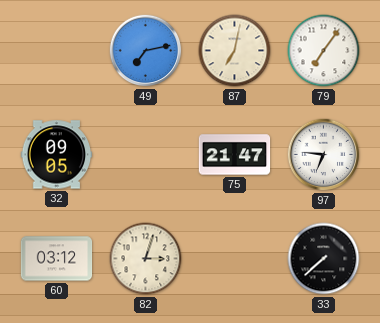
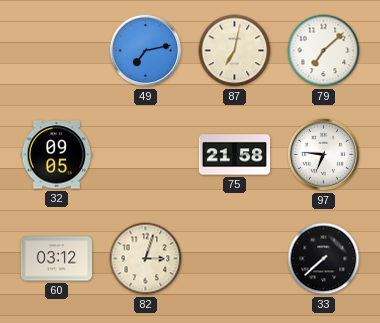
79: 7:06 -> 7:08 (324, 51)
75: 21:47 -> 21:58 (235, 155)
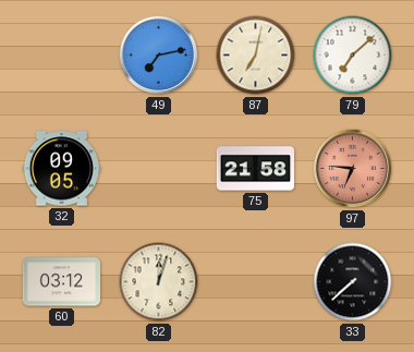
97 dial: white -> salmon (353, 169)
82: 3:03 -> 12:03 (159, 282)
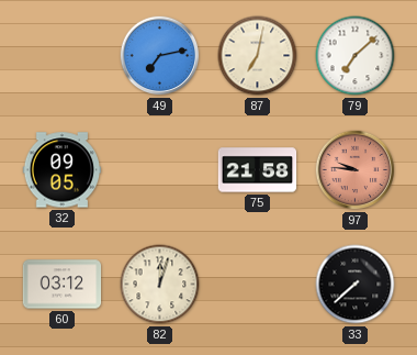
97: 6:46 -> 9:46 (356, 170)
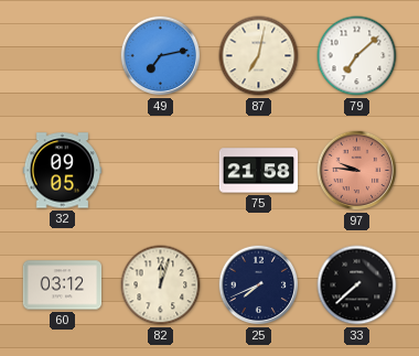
25: none -> 7:41 (259, 285)
